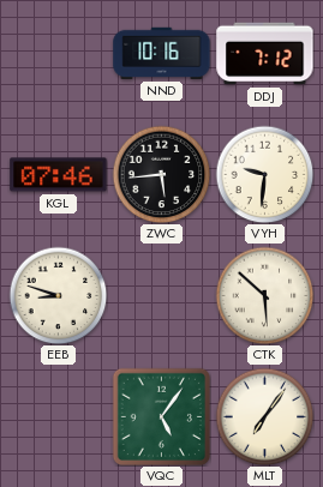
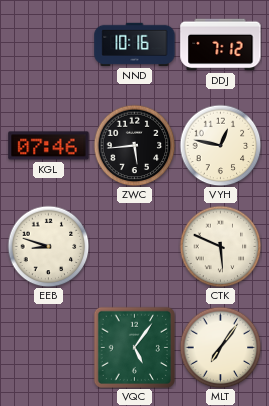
VYH: 9:31 -> 12:47 (220, 145)
CTK: 5:52 -> 5:49 (220, 246)
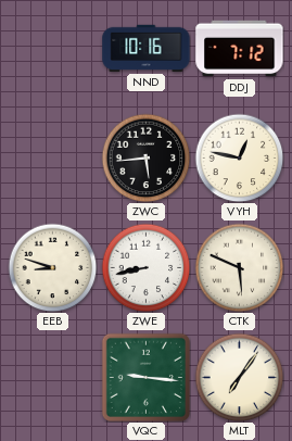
KGL: 07:46 -> none (49, 146)
ZWE: none -> 8:43 (145, 267)
VQC: 5:06 -> 9:16 (145, 377)
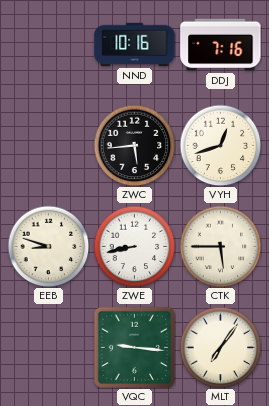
DDJ: 7:12 -> 7:16 (221, 45)
VYH: 12:47 -> 12:42 (220, 145)
CTK: 5:49 -> 5:45 (220, 246)
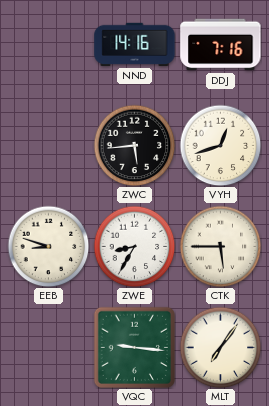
NND: 10:16 -> 14:16 (135, 44)
ZWE: 8:43 -> 8:35 (134, 246)
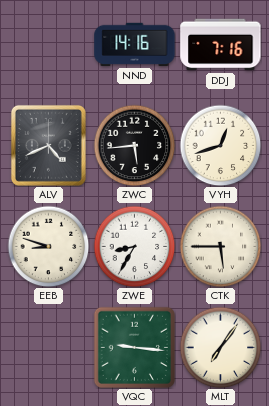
ALV: none -> 4:41 (48, 145)
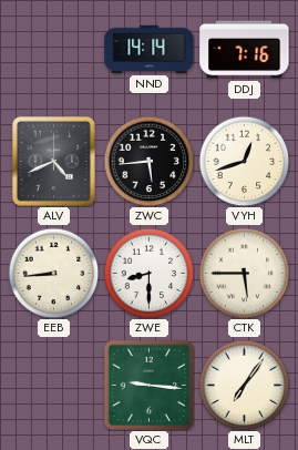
NND: 14:16 -> 14:14 (150, 49)
EEB: 8:48 -> 8:44 (53, 273)
ZWE: 8:35 -> 8:30 (148, 273)
